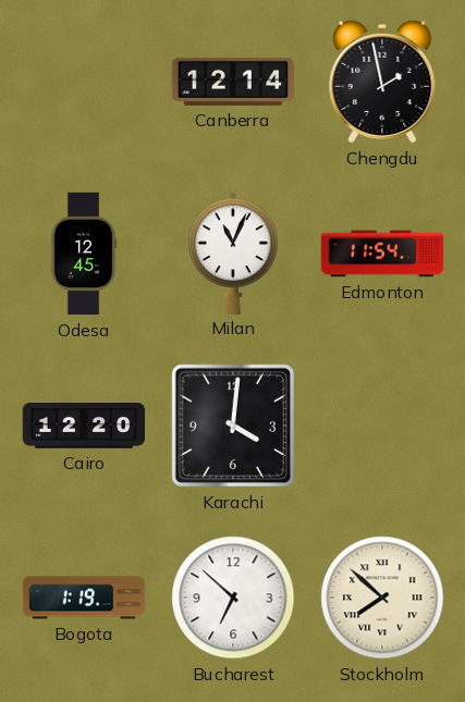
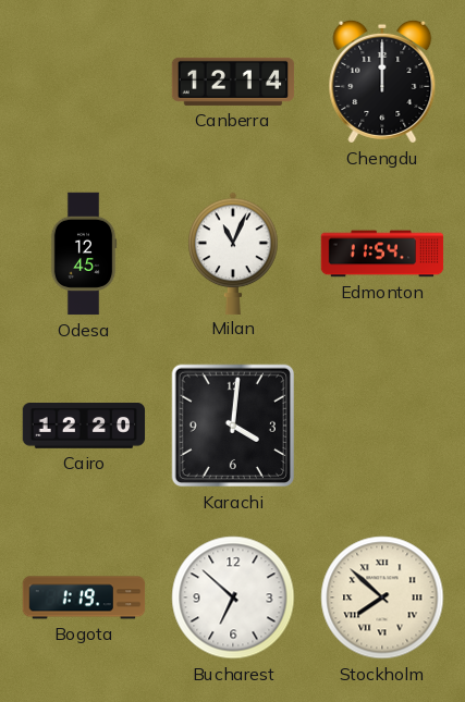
Chengdu: 1:58 -> 12:00 (382, 82)
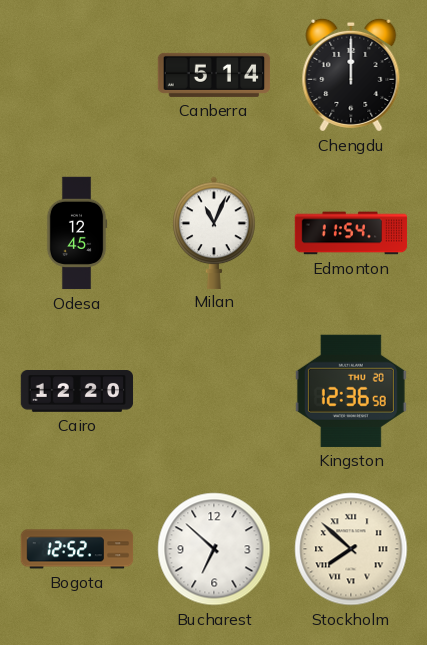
Canberra: 12:14 -> 5:14 (214, 75)
Karachi: 4:01 -> none (233, 426)
Kingston: none -> 12:36 (351, 391)
Bogota: 1:19 -> 12:52 (77, 549)
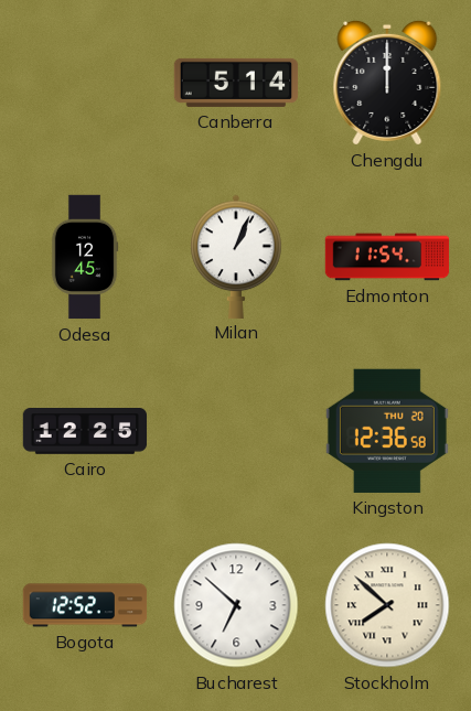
Milan: 11:04 -> 1:04 (236, 256)
Cairo: 12:20 -> 12:25 (85, 432)
